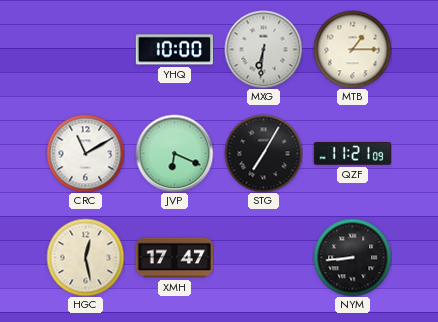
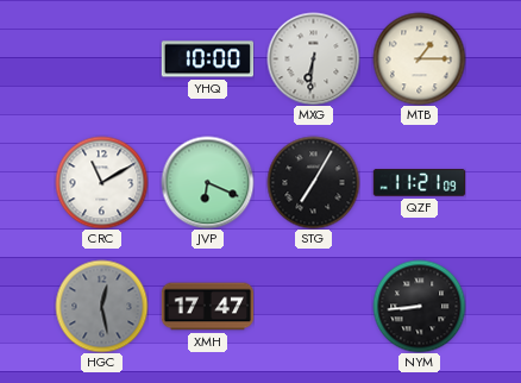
HGC dial: cream -> grey (101, 306)
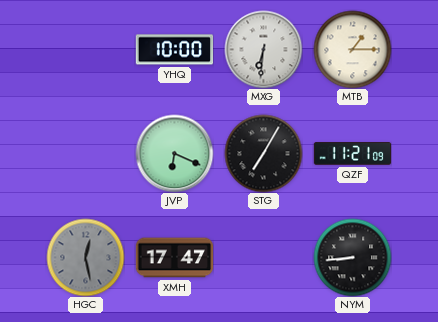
CRC: 11:10 -> none (101, 182)
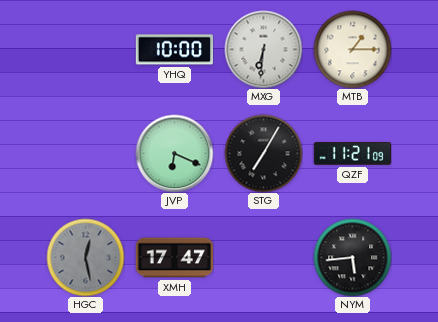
NYM: 8:44 -> 5:44 (352, 257)
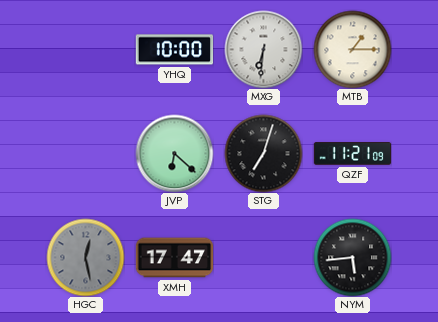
JVP: 6:19 -> 6:22 (174, 153)
STG: 7:05 -> 7:03 (263, 153)
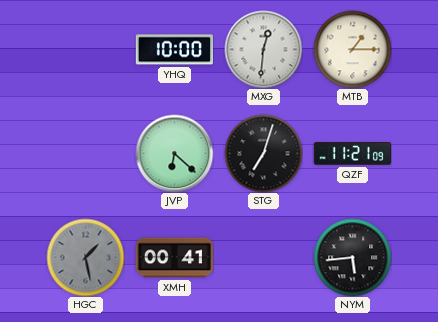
MXG: 6:31 -> 12:31 (263, 49)
HGC: 12:28 -> 1:28 (85, 257)
XMH: 17:47 -> 00:41 (174, 258)
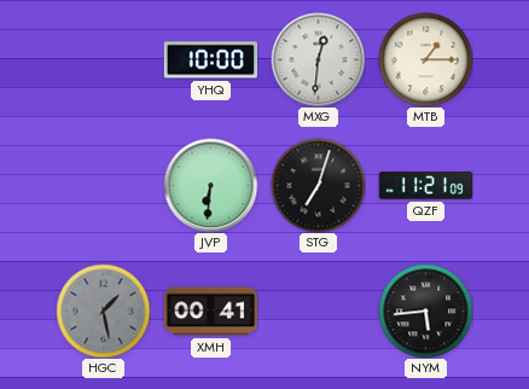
JVP: 6:22 -> 6:31 (210, 185)
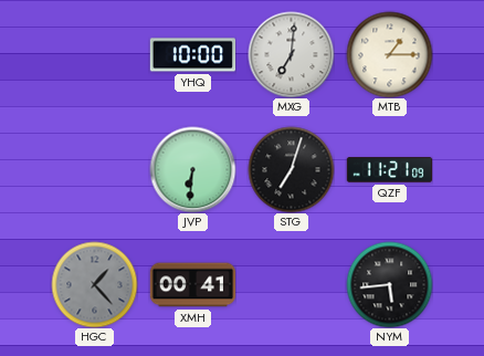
MXG: 12:31 -> 7:01 (291, 54)
HGC: 1:28 -> 1:23 (94, 284)
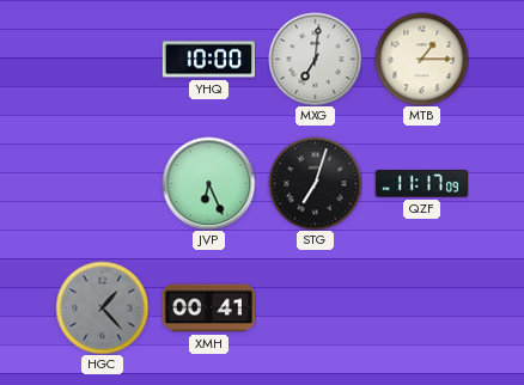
JVP: 6:31 -> 6:26 (208, 183)
QZF: 11:21 -> 11:17 (421, 184)
NYM: 5:44 -> none (389, 284)
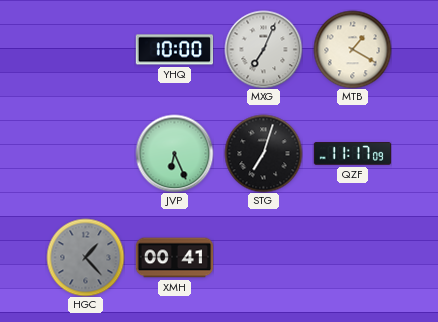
MXG: 7:01 -> 7:04 (263, 49)
MTB: 1:15 -> 1:20 (352, 49)
